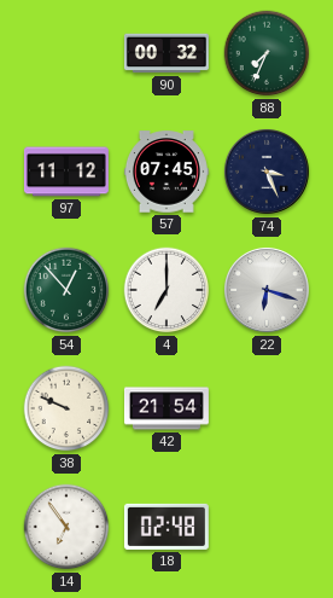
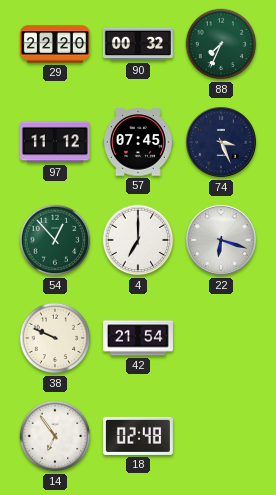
29: none -> 22:20 (55, 44)
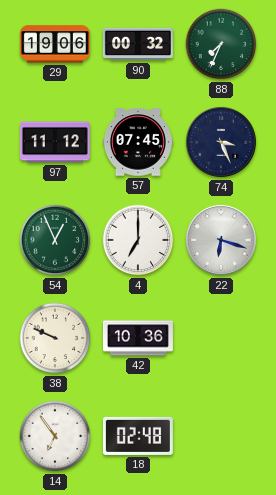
29: 22:20 -> 19:06 (55, 44)
54: 12:53 -> 12:56 (55, 240)
42: 21:54 -> 10:36 (138, 338)
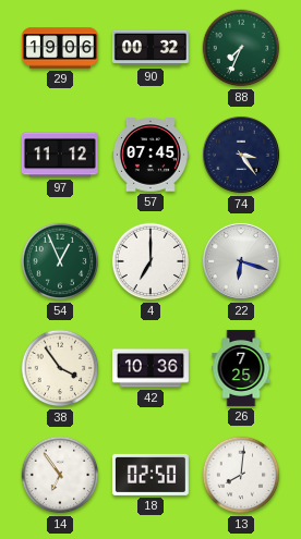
74: 3:26 -> 3:24 (241, 155)
38: 9:49 -> 3:54 (60, 368)
26: none -> 7:25 (241, 368)
18: 02:48 -> 02:50 (150, 475)
13: none -> 8:01 (241, 475)
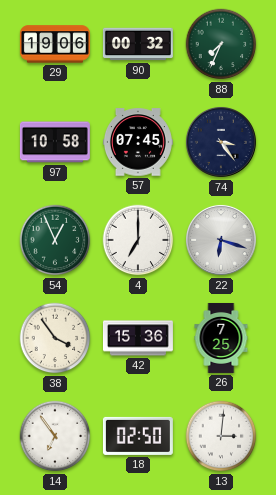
97: 11:12 -> 10:58 (55, 142)
42: 10:36 -> 15:36 (138, 338)
13: 8:01 -> 3:01 (221, 436)
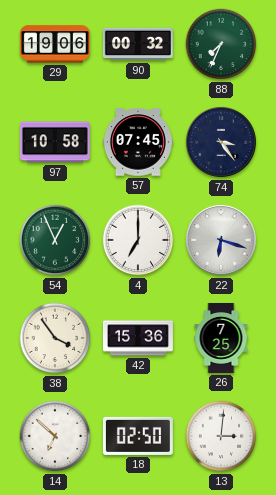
14: 6:54 -> 6:52 (55, 436)
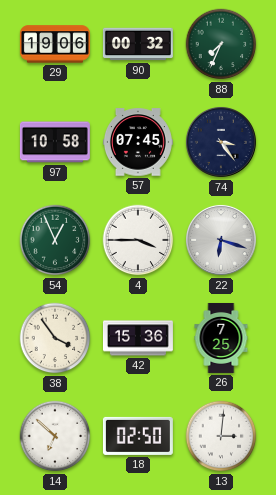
4: 7:00 -> 3:45 (138, 240)
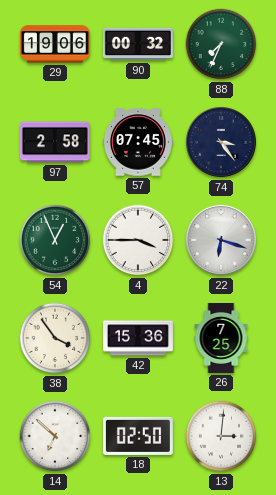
97: 10:58 -> 2:58 (55, 142)
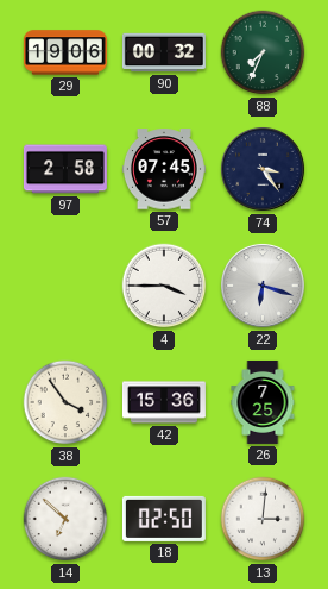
54: 12:56 -> none (55, 240)
